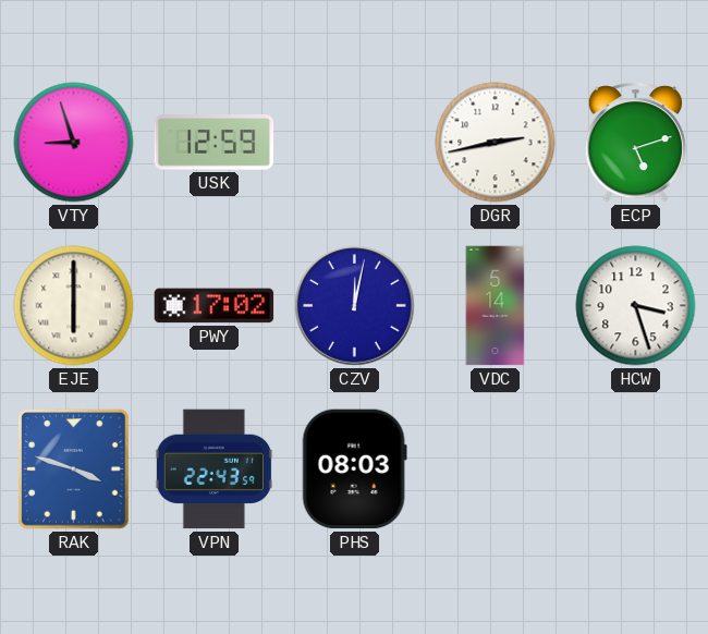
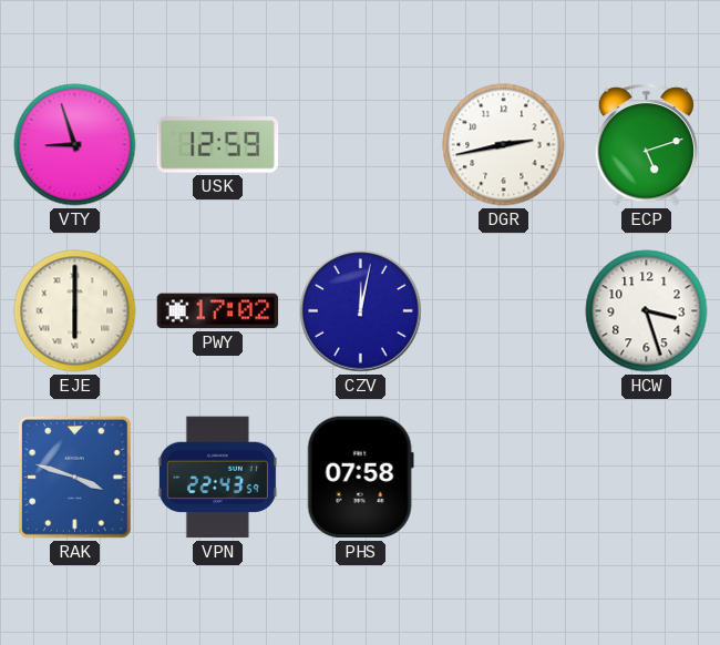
VDC: 5:14 -> none (496, 306)
PHS: 08:03 -> 07:58 (360, 478)
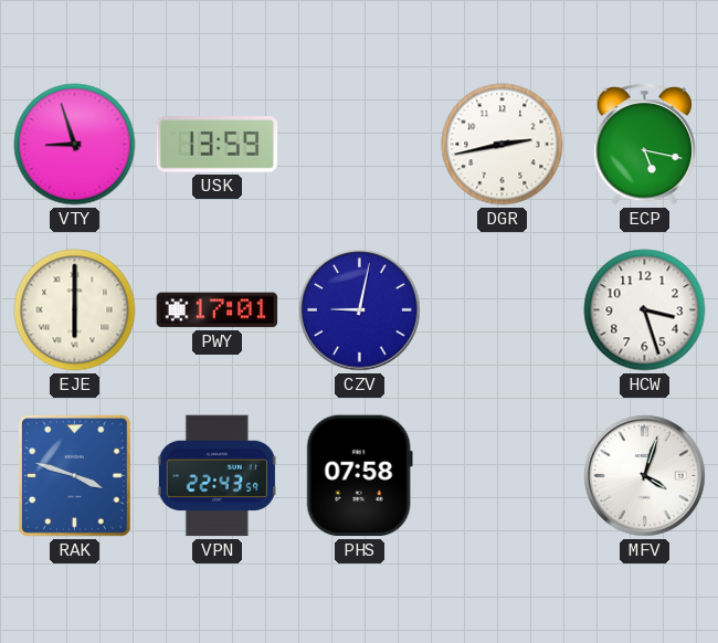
USK: 12:59 -> 13:59 (218, 145)
ECP: 5:12 -> 5:17 (644, 145)
PWY: 17:02 -> 17:01 (218, 310)
CZV: 12:02 -> 9:02 (360, 310)
MFV: none -> 4:03 (645, 476)
